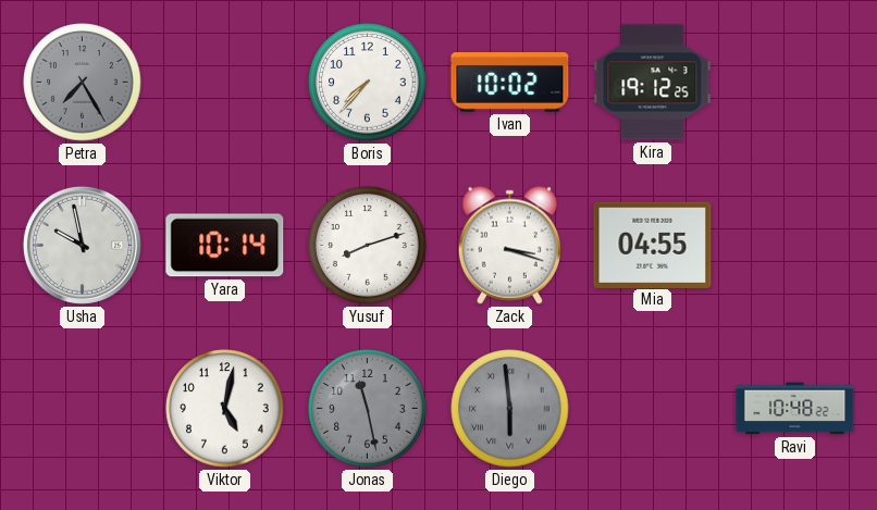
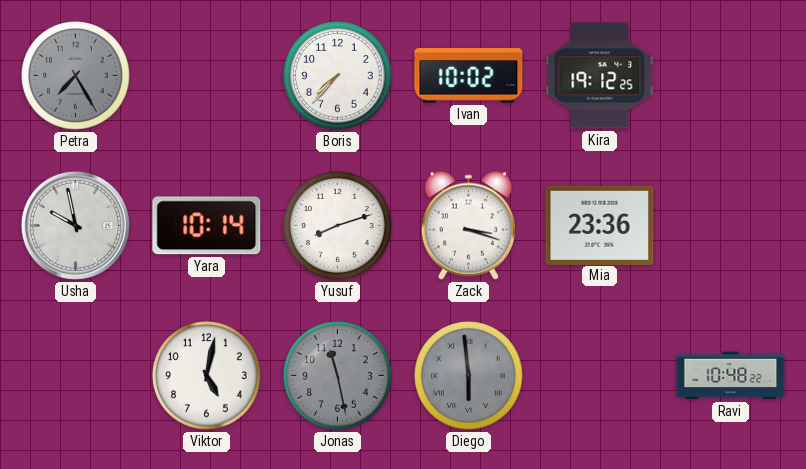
Mia: 04:55 -> 23:36 (600, 225)
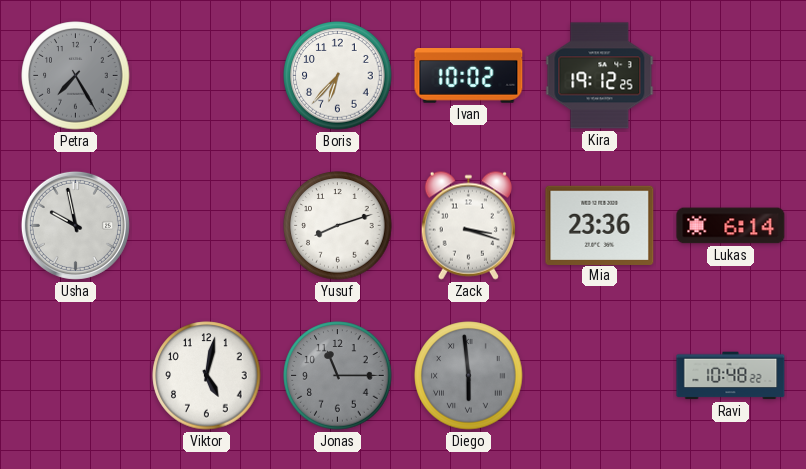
Boris: 7:37 -> 6:37 (338, 76)
Yara: 10:14 -> none (207, 226)
Lukas: none -> 6:14 (731, 226)
Jonas: 11:28 -> 11:15 (338, 376)
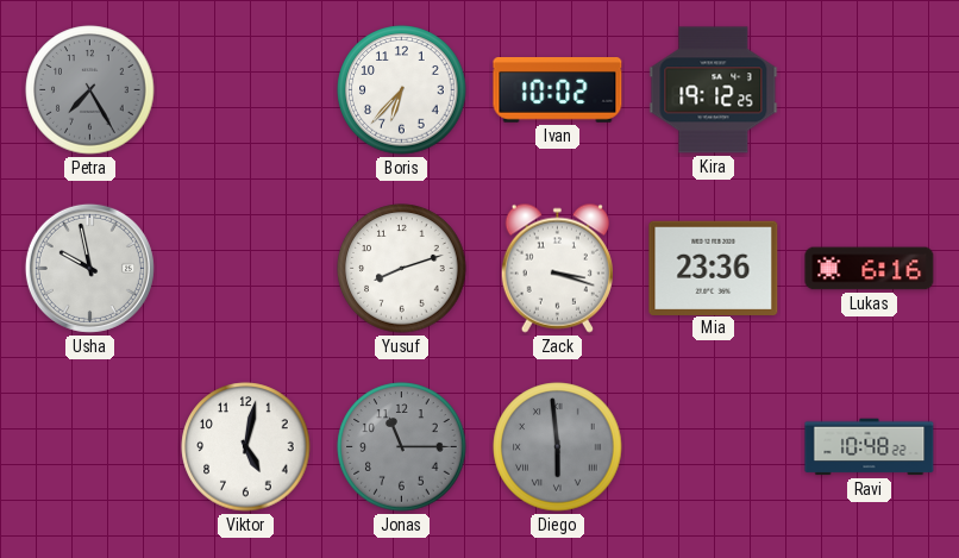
Lukas: 6:14 -> 6:16 (870, 269)
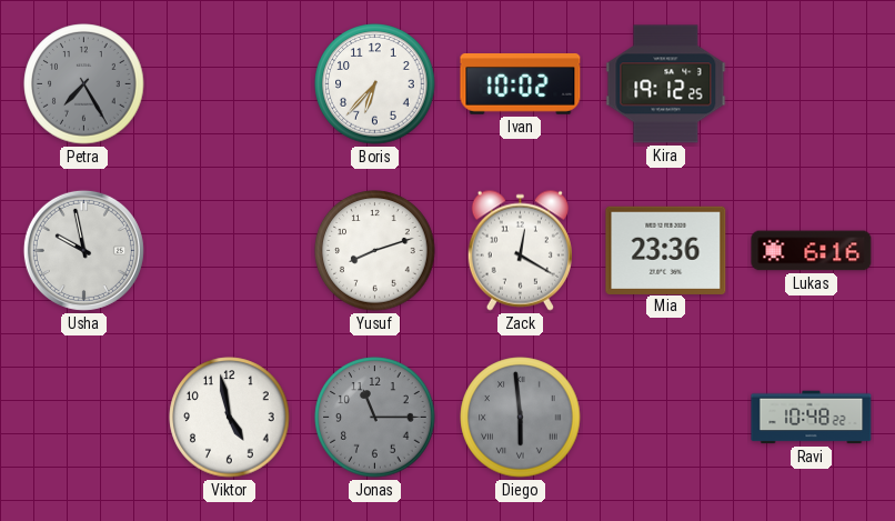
Zack: 3:18 -> 12:20 (520, 250)
Viktor: 5:02 -> 4:58 (230, 418)
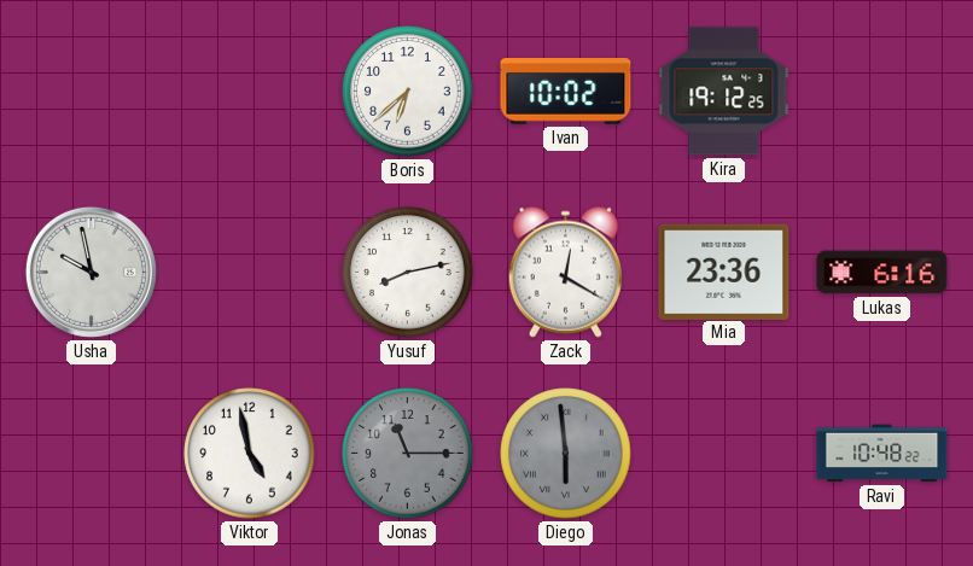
Petra: 7:25 -> none (84, 84)
Boris: 6:37 -> 6:38 (408, 92)
Yusuf: 8:12 -> 8:13 (408, 273)
